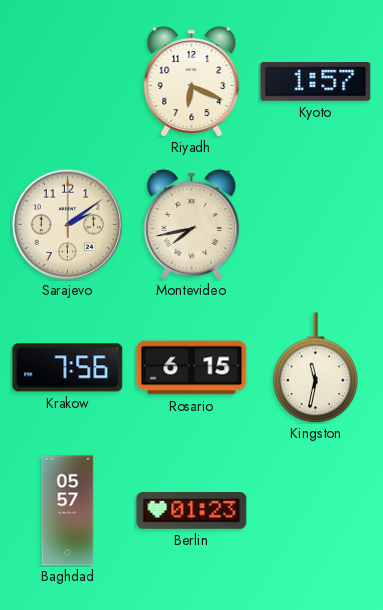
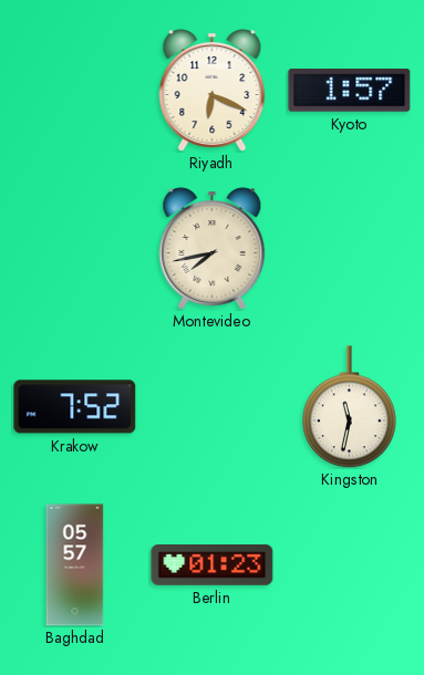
Sarajevo: 2:09 -> none (67, 224)
Krakow: 7:56 -> 7:52 (75, 407)
Rosario: 6:15 -> none (192, 368)
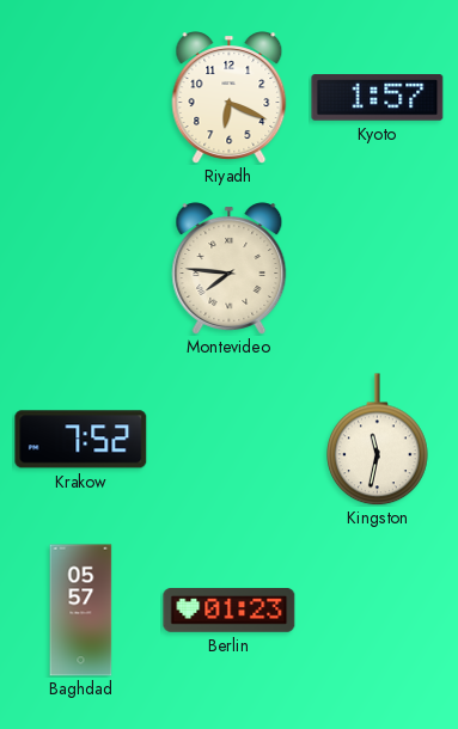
Montevideo: 7:43 -> 7:46 (230, 269)
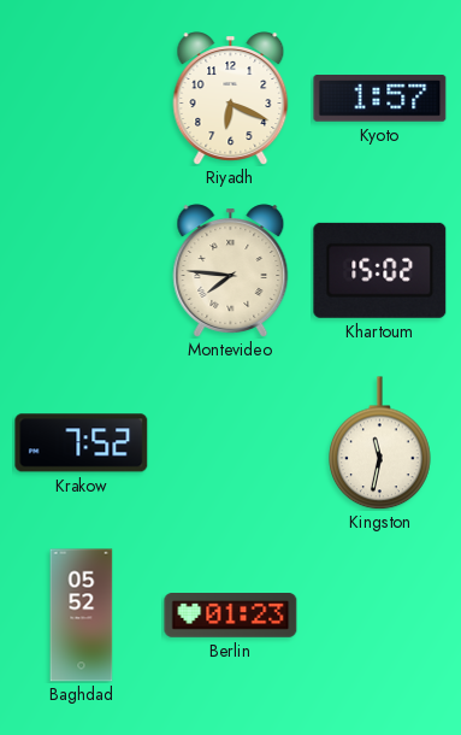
Khartoum: none -> 15:02 (380, 270)
Baghdad: 05:57 -> 05:52 (82, 616)
